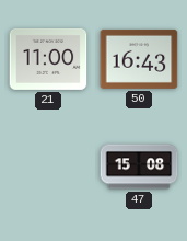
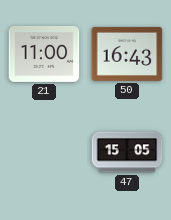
47: 15:08 -> 15:05 (127, 152)
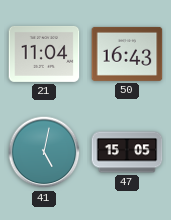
21: 11:00 -> 11:04 (44, 54)
41: none -> 5:02 (44, 152)
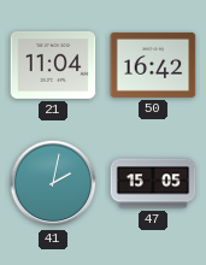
50: 16:43 -> 16:42 (153, 65)
41: 5:02 -> 2:02 (53, 183)
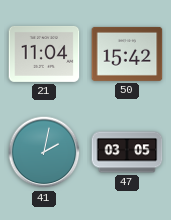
50: 16:42 -> 15:42 (127, 54)
47: 15:05 -> 03:05 (127, 152)
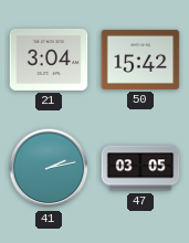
21: 11:04 -> 3:04 (49, 60)
41: 2:02 -> 2:13 (49, 168)
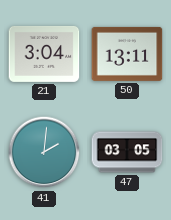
50: 15:42 -> 13:11 (127, 54)
41: 2:13 -> 2:01 (44, 152)
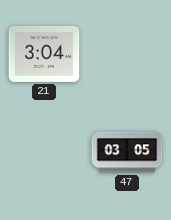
50: 13:11 -> none (127, 54)
41: 2:01 -> none (44, 152)
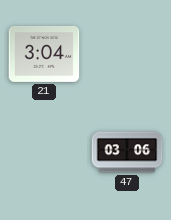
47: 03:05 -> 03:06 (127, 152)
